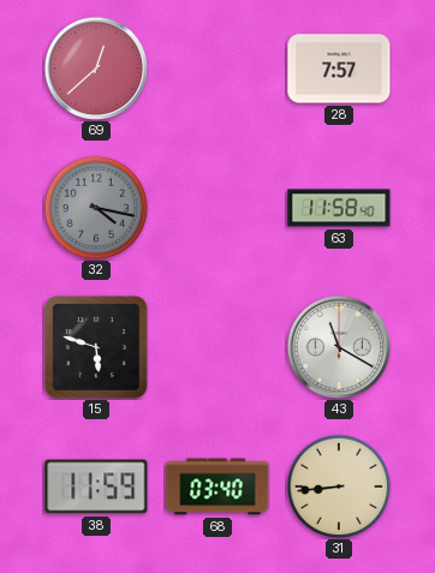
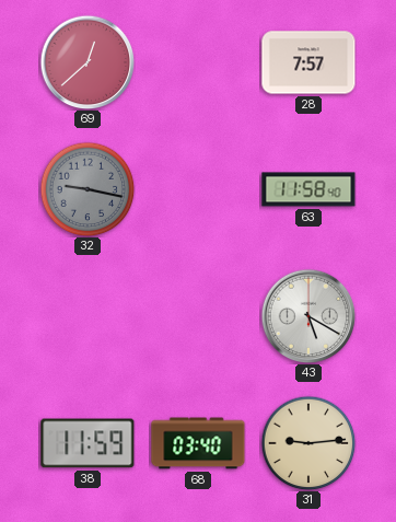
32: 4:17 -> 9:17 (88, 189)
15: 5:48 -> none (97, 347)
43: 11:20 -> 5:20 (308, 316)
31: 8:44 -> 9:14 (308, 443)
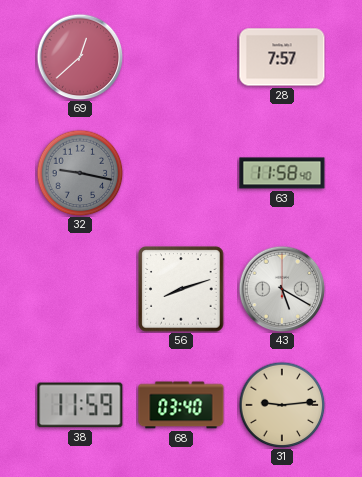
56: none -> 8:12 (181, 289)
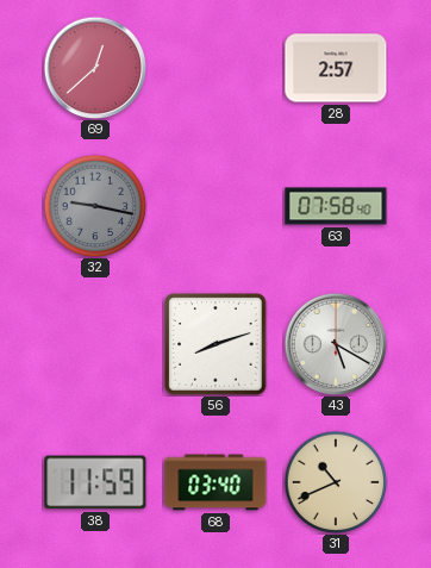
28: 7:57 -> 2:57 (336, 68)
63: 11:58 -> 07:58 (336, 206)
31: 9:14 -> 10:41 (336, 482)
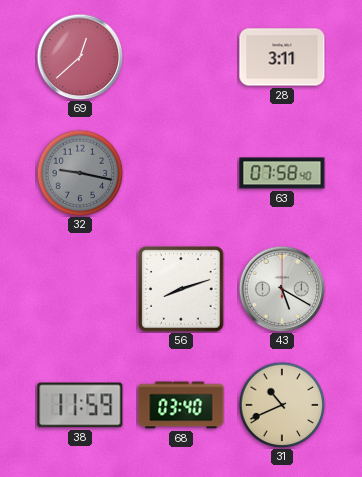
28: 2:57 -> 3:11 (282, 57)
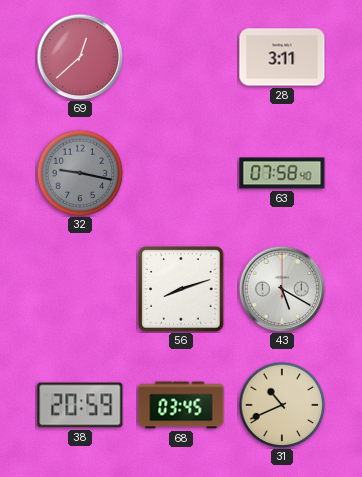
38: 11:59 -> 20:59 (80, 405)
68: 03:40 -> 03:45 (181, 405)
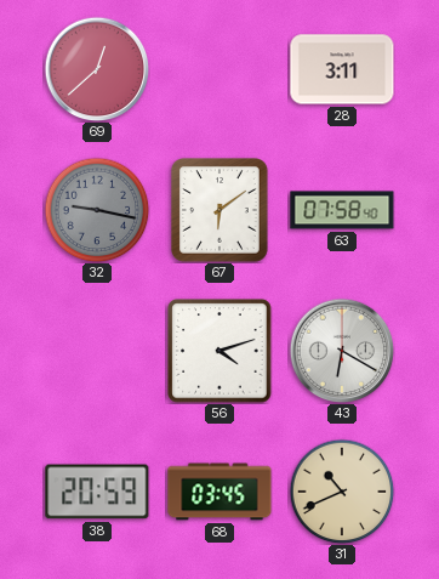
67: none -> 6:09 (221, 211)
56: 8:12 -> 4:12 (219, 351)
43: 5:20 -> 6:20 (342, 351)
